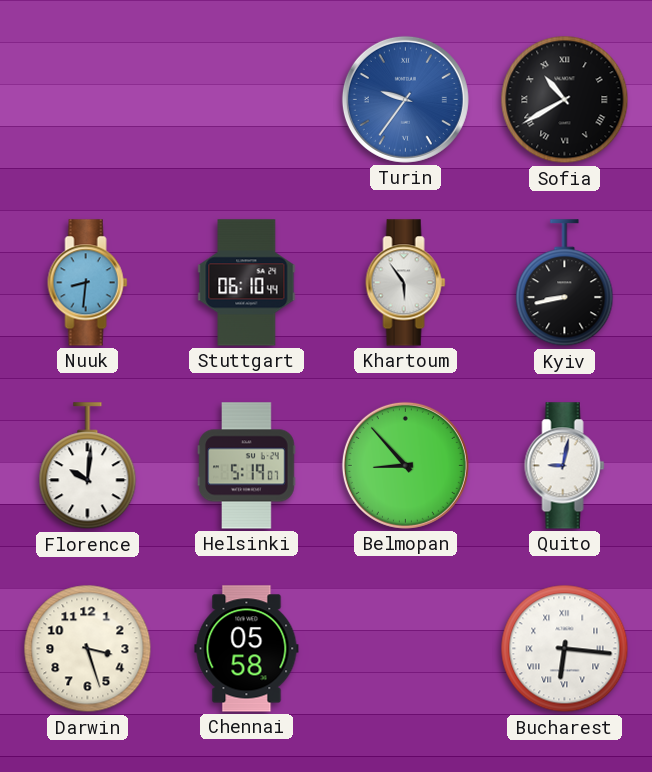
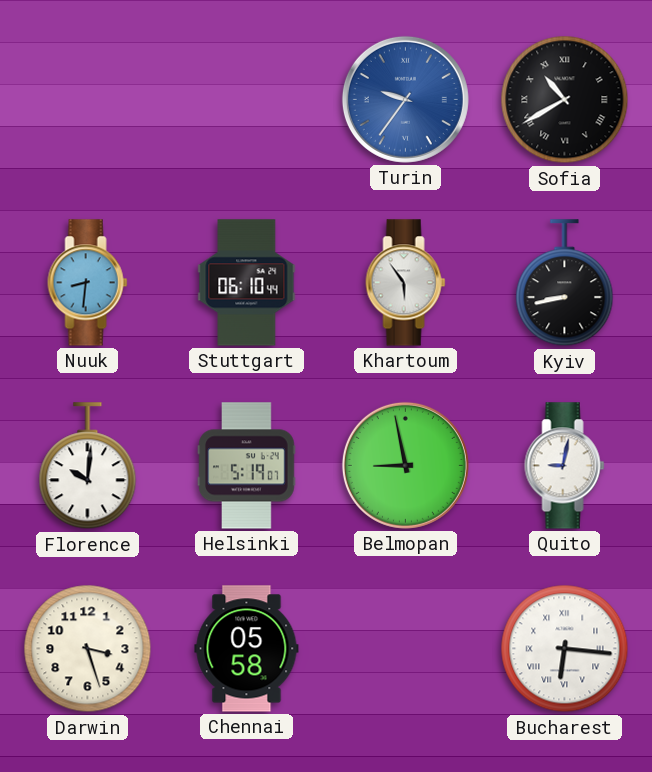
Belmopan: 8:53 -> 8:58 (405, 465)
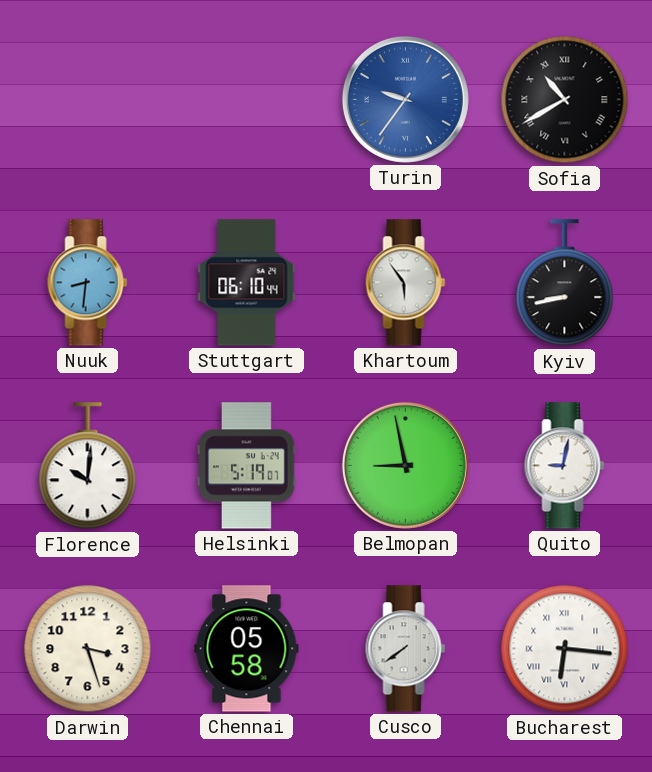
Cusco: none -> 7:39 (406, 649)
